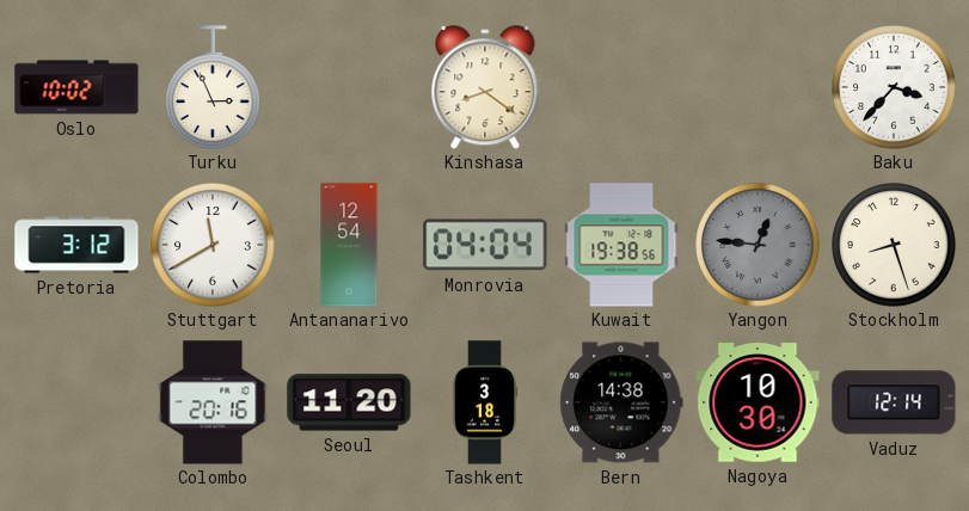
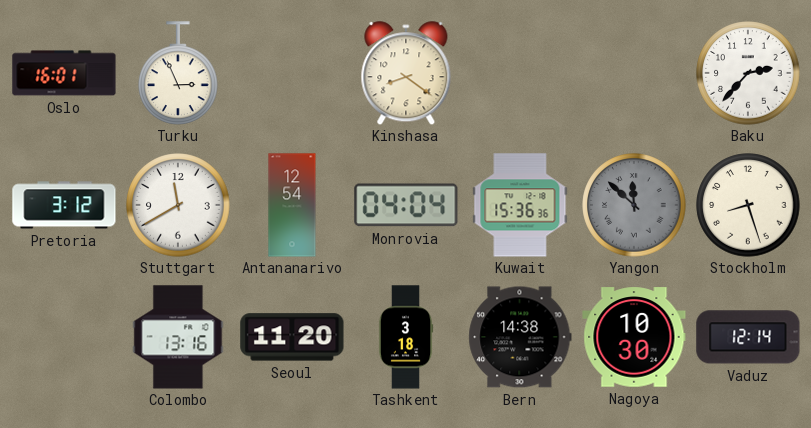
Oslo: 10:02 -> 16:01 (64, 73)
Baku: 3:37 -> 2:37 (748, 73)
Kuwait: 19:38 -> 15:36 (520, 205)
Yangon: 12:46 -> 11:52 (634, 205)
Colombo: 20:16 -> 13:16 (178, 337)
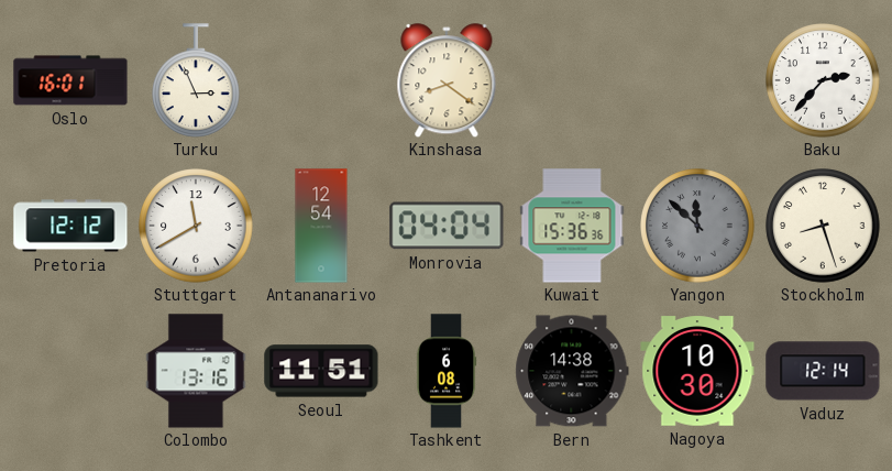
Pretoria: 3:12 -> 12:12 (70, 226)
Seoul: 11:20 -> 11:51 (321, 371)
Tashkent: 3:18 -> 6:08 (447, 371)
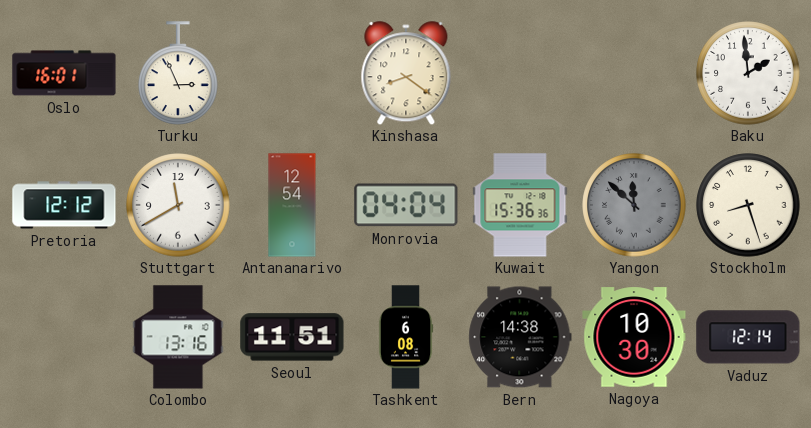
Baku: 2:37 -> 1:59 (748, 73)
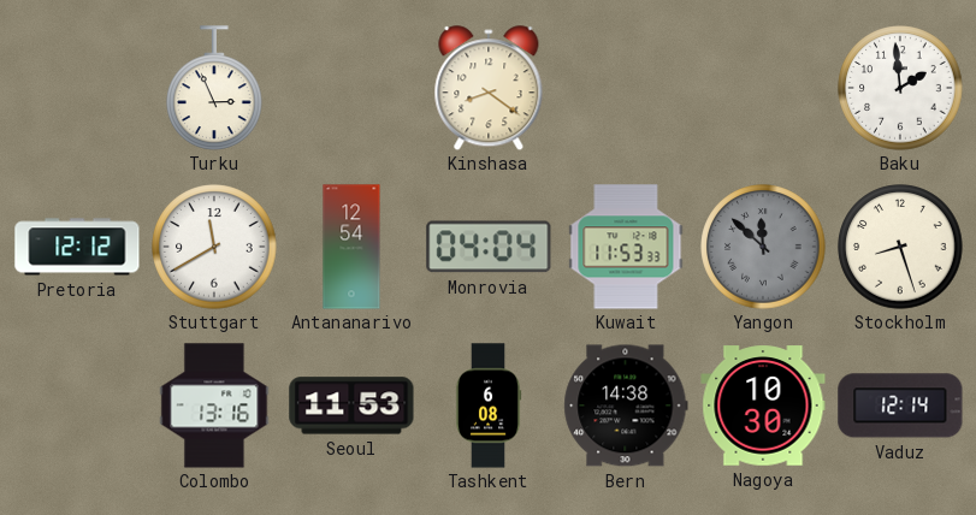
Oslo: 16:01 -> none (64, 73)
Kuwait: 15:36 -> 11:53 (626, 247)
Seoul: 11:51 -> 11:53 (351, 406)
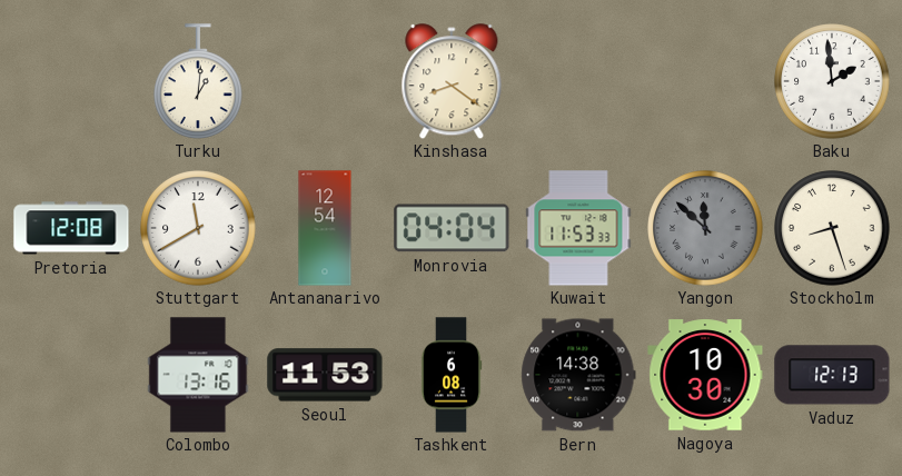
Turku: 2:56 -> 1:01 (199, 81)
Pretoria: 12:12 -> 12:08 (71, 228)
Vaduz: 12:14 -> 12:13 (832, 375)
